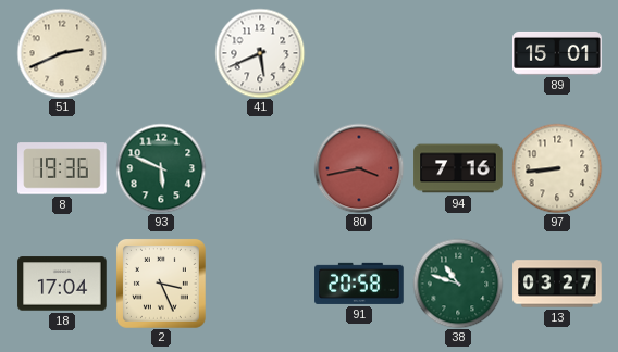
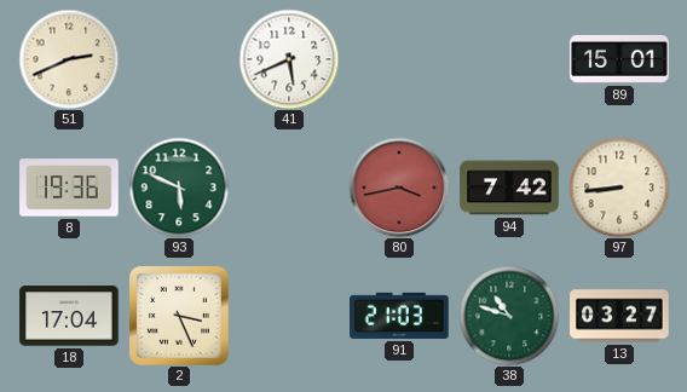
94: 7:16 -> 7:42 (509, 188)
91: 20:58 -> 21:03 (399, 316)
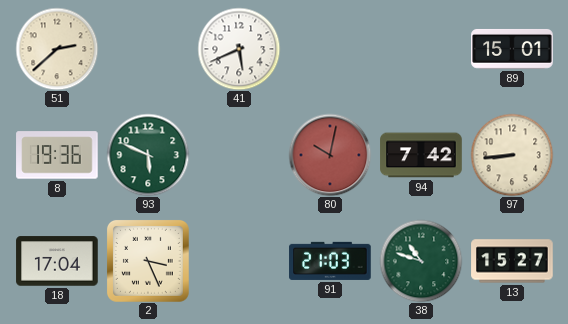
51: 2:41 -> 2:38 (57, 49)
80: 3:43 -> 10:02 (330, 155)
13: 03:27 -> 15:27 (512, 261)
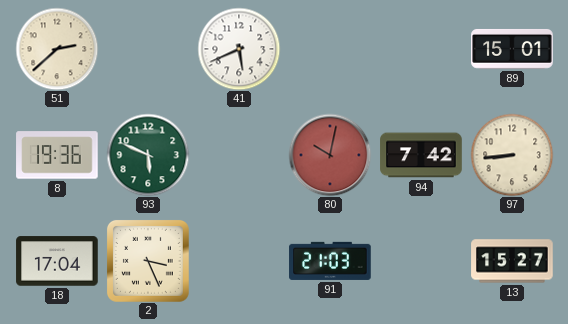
38: 10:48 -> none (421, 261)
